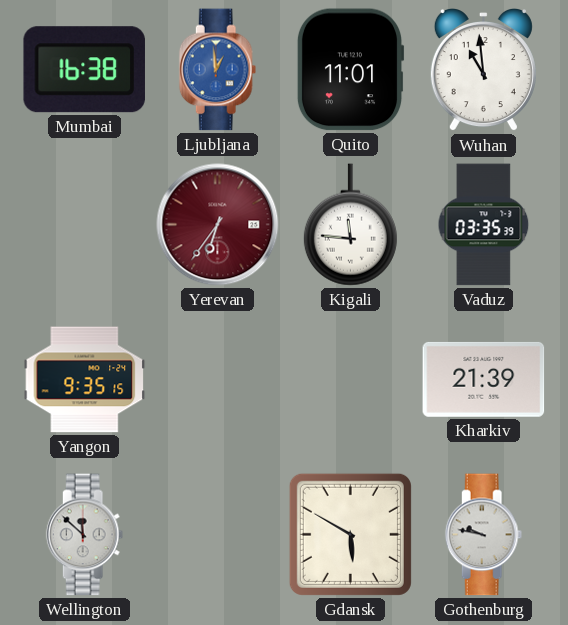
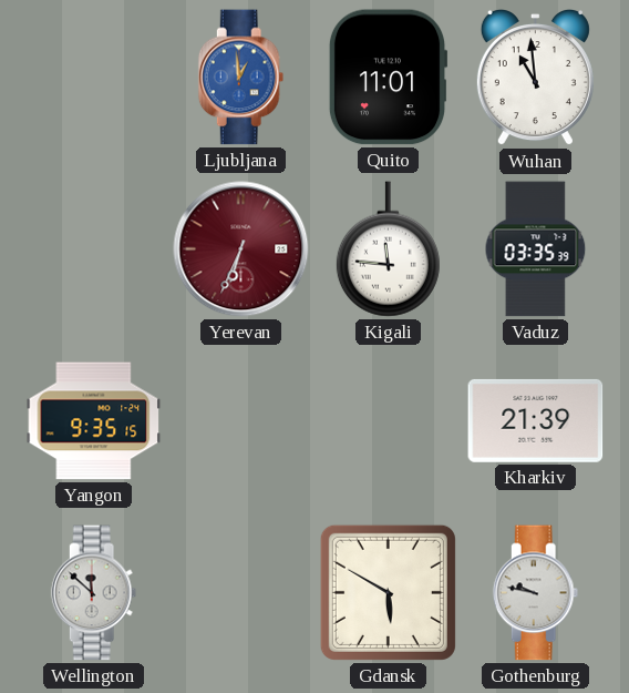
Mumbai: 16:38 -> none (84, 70)
Yerevan: 6:36 -> 6:34 (241, 249)
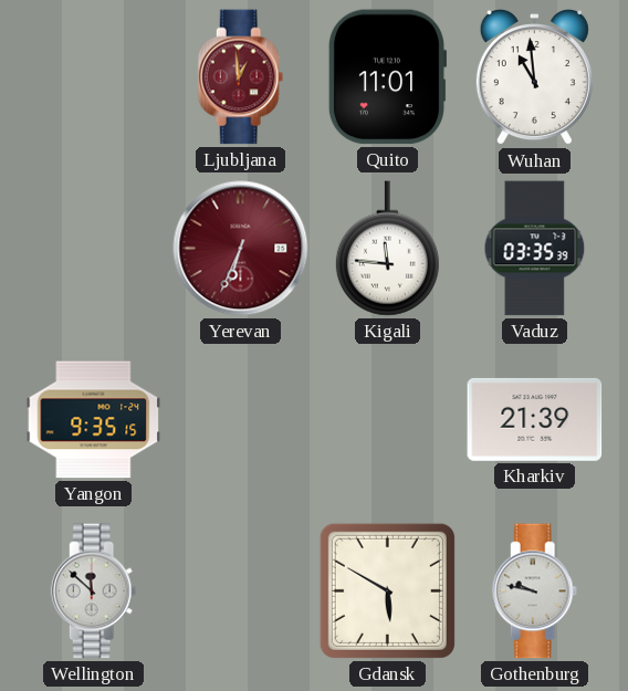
Ljubljana dial: blue -> burgundy (241, 77)
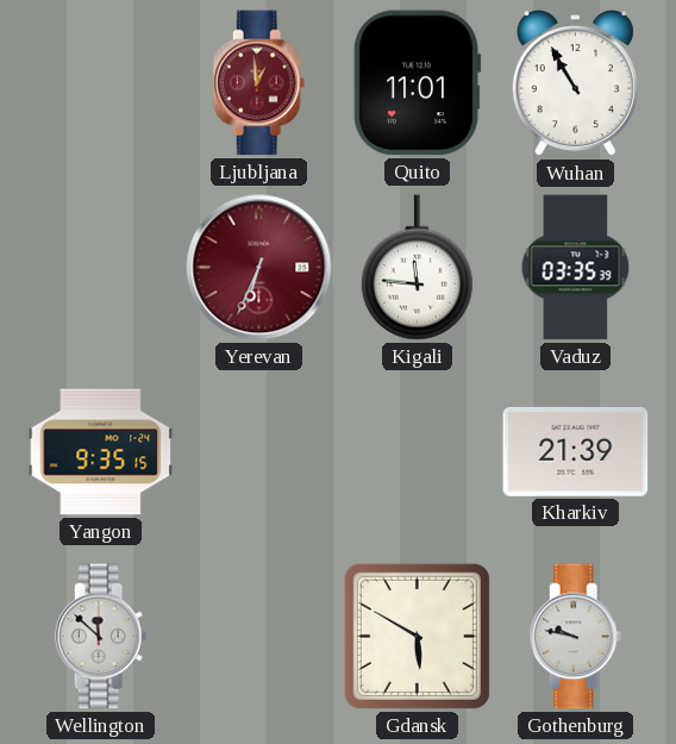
Wuhan: 10:59 -> 10:55 (575, 85)
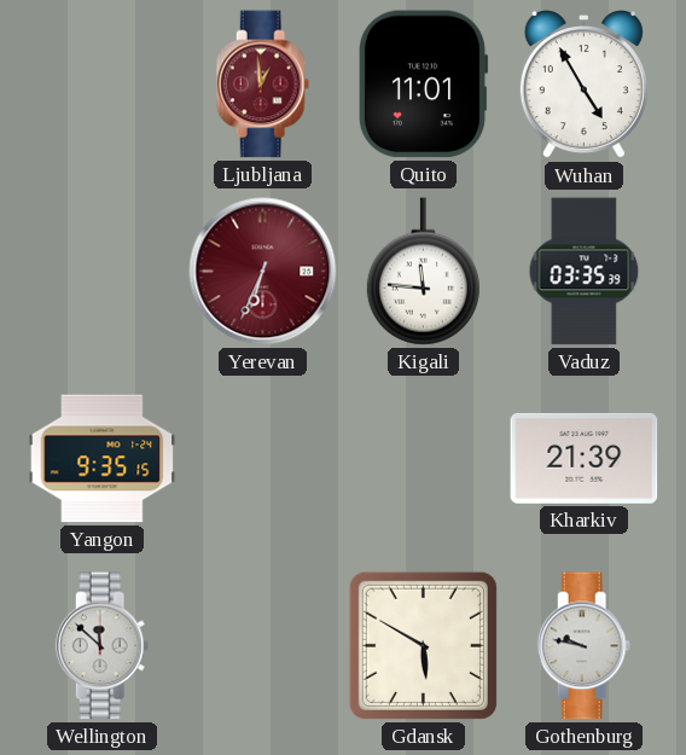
Wuhan: 10:55 -> 4:55 (583, 86)
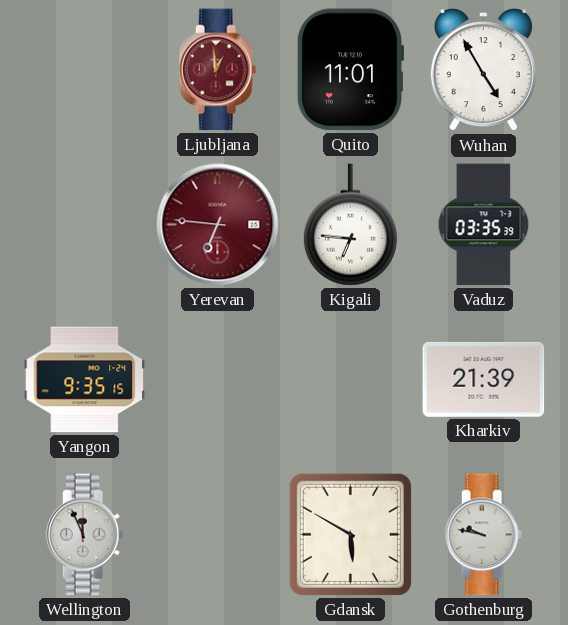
Yerevan: 6:34 -> 6:46 (218, 225)
Kigali: 11:46 -> 6:46 (350, 225)
Wellington: 11:52 -> 11:56 (85, 535)
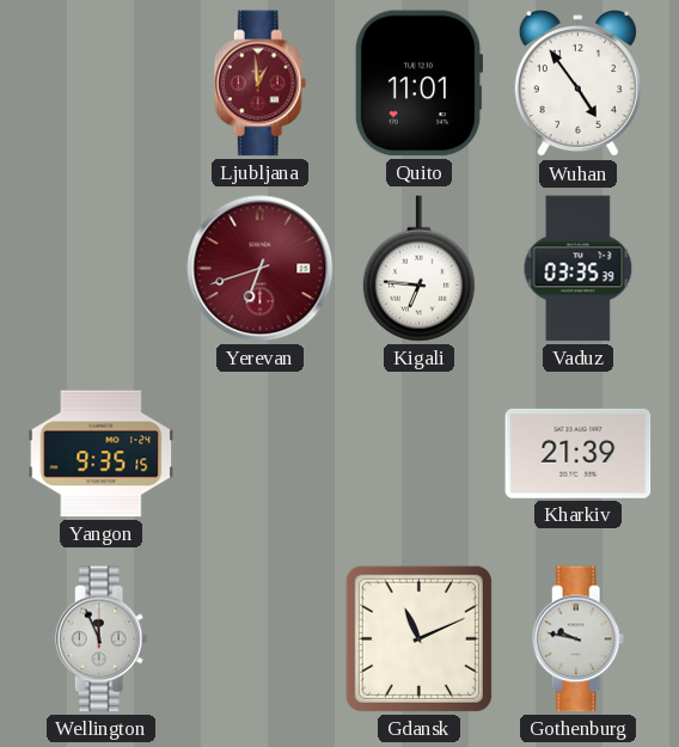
Wuhan: 4:55 -> 4:54 (577, 85)
Yerevan: 6:46 -> 6:42 (261, 269)
Gdansk: 5:50 -> 11:11 (418, 638)
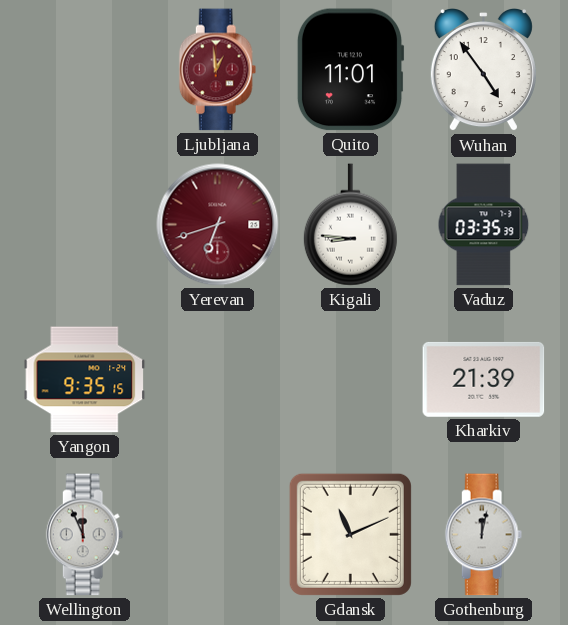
Kigali: 6:46 -> 8:46 (350, 225)
Gothenburg: 9:47 -> 12:02 (484, 535)
